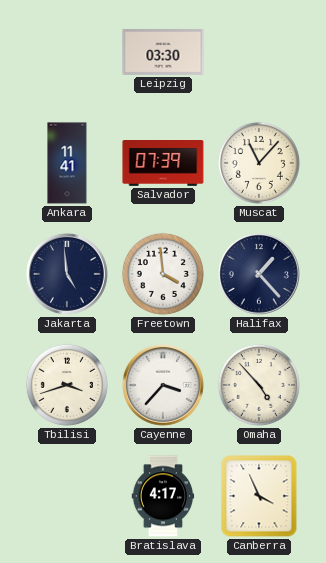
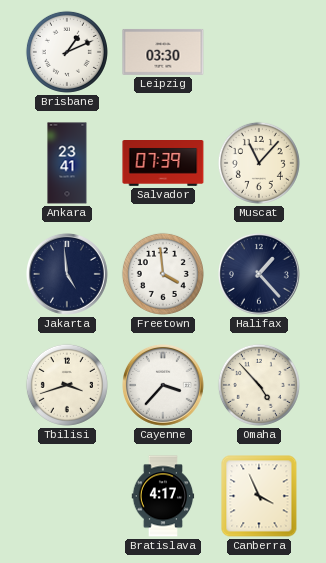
Brisbane: none -> 1:11 (67, 52)
Ankara: 11:41 -> 23:41 (67, 163)
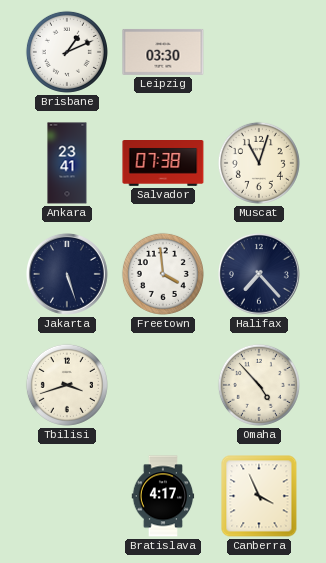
Salvador: 07:39 -> 07:38 (163, 164)
Muscat: 11:07 -> 11:03 (259, 163)
Jakarta: 4:59 -> 5:27 (68, 275)
Halifax: 1:23 -> 7:23 (260, 275)
Cayenne: 3:37 -> none (164, 386)
